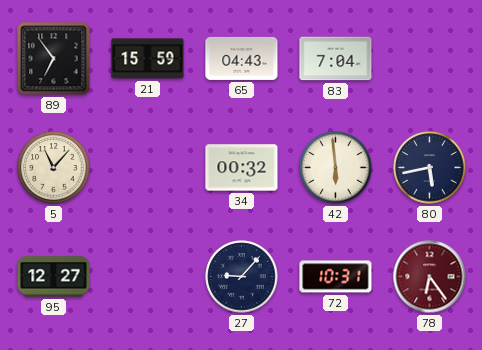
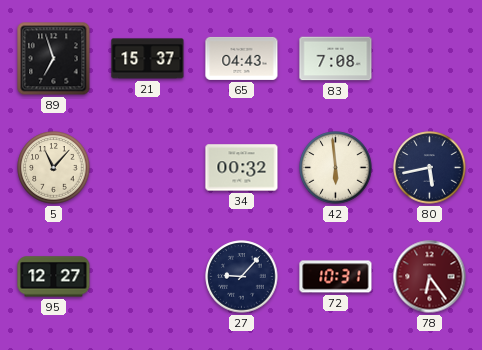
89: 6:54 -> 6:57 (54, 59)
21: 15:59 -> 15:37 (148, 59)
83: 7:04 -> 7:08 (336, 59)
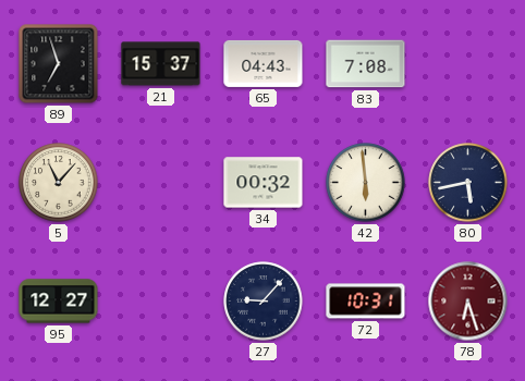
78: 6:24 -> 6:27 (468, 302)
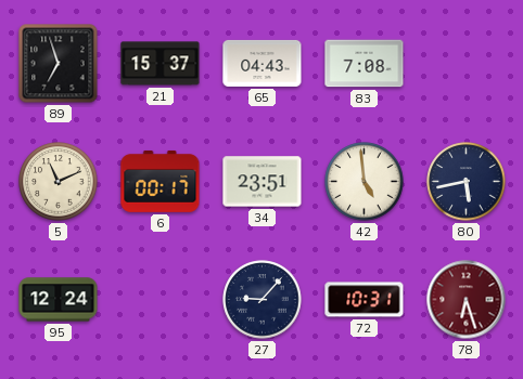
5: 11:07 -> 11:11 (59, 182)
6: none -> 00:17 (161, 181)
34: 00:32 -> 23:51 (263, 182)
42: 5:59 -> 4:59 (365, 182)
95: 12:27 -> 12:24 (59, 300)
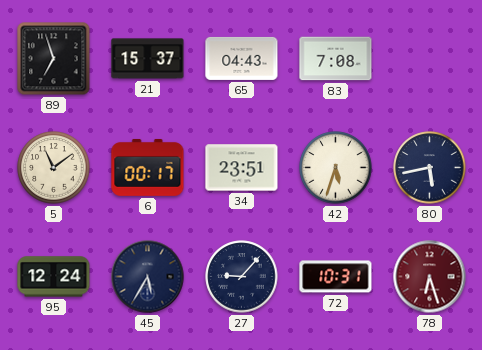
5: 11:11 -> 11:09 (54, 168)
42: 4:59 -> 5:33 (336, 168)
45: none -> 5:35 (148, 277)
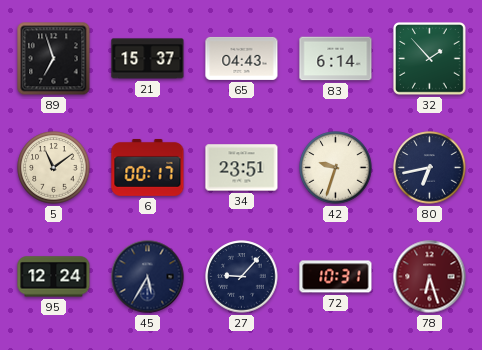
83: 7:08 -> 6:14 (336, 59)
32: none -> 1:53 (430, 59)
42: 5:33 -> 9:33 (336, 168)
80: 5:43 -> 6:43 (430, 168)
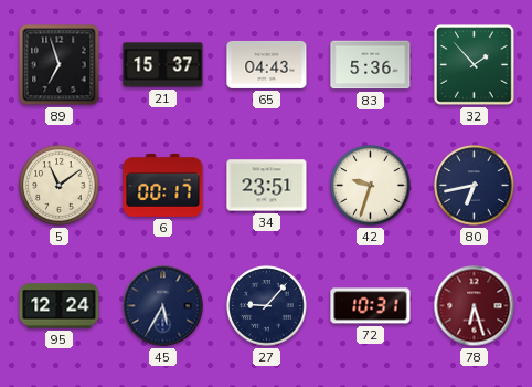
83: 6:14 -> 5:36 (371, 65)
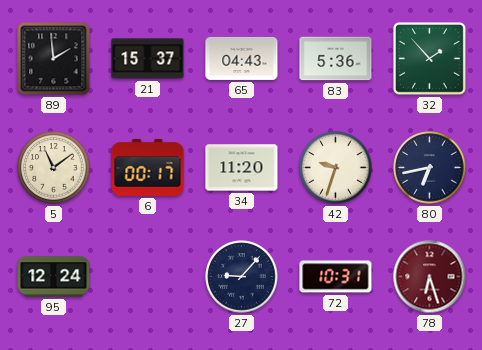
89: 6:57 -> 1:59 (54, 59)
34: 23:51 -> 11:20 (242, 168)
45: 5:35 -> none (163, 306)
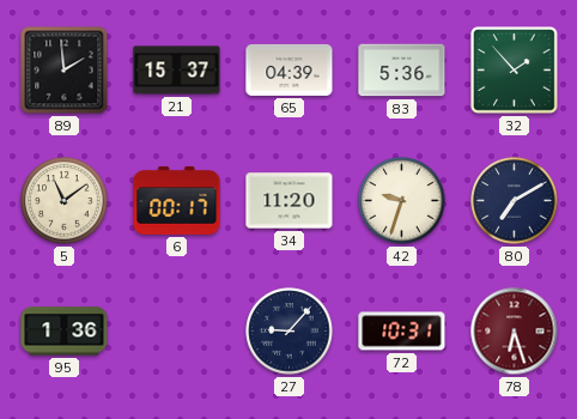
65: 04:43 -> 04:39 (290, 69)
80: 6:43 -> 7:10 (515, 201)
95: 12:24 -> 1:36 (65, 332)
